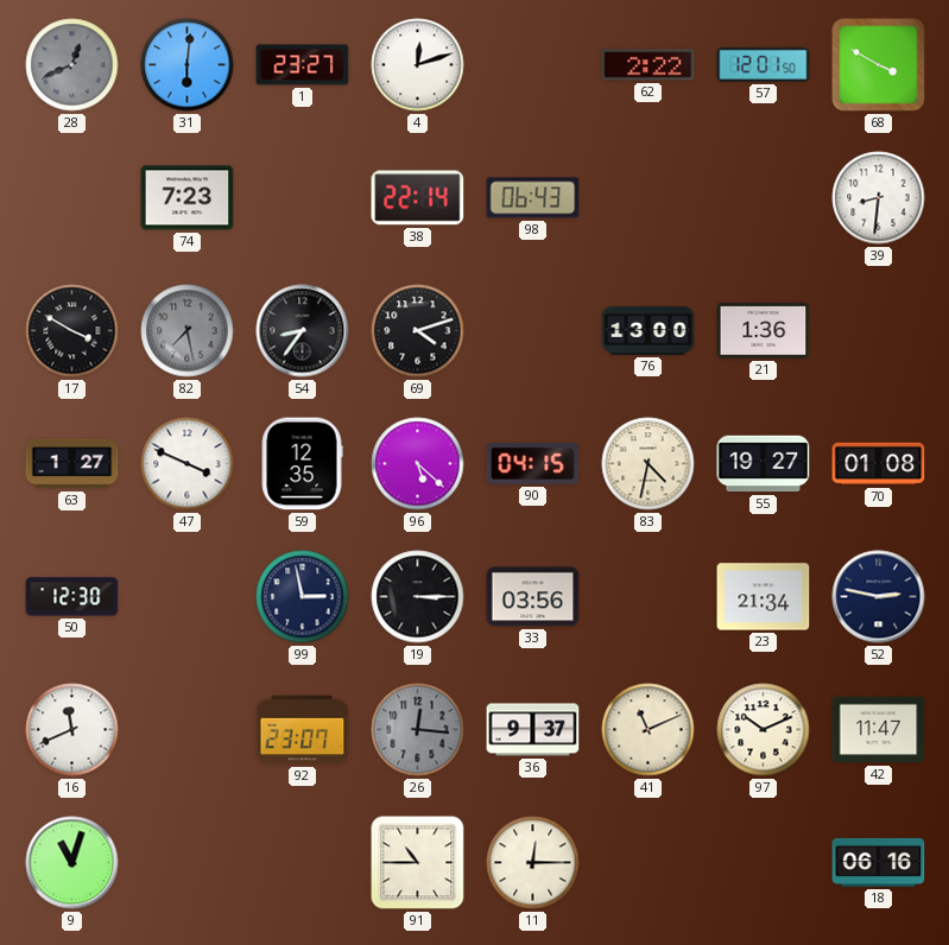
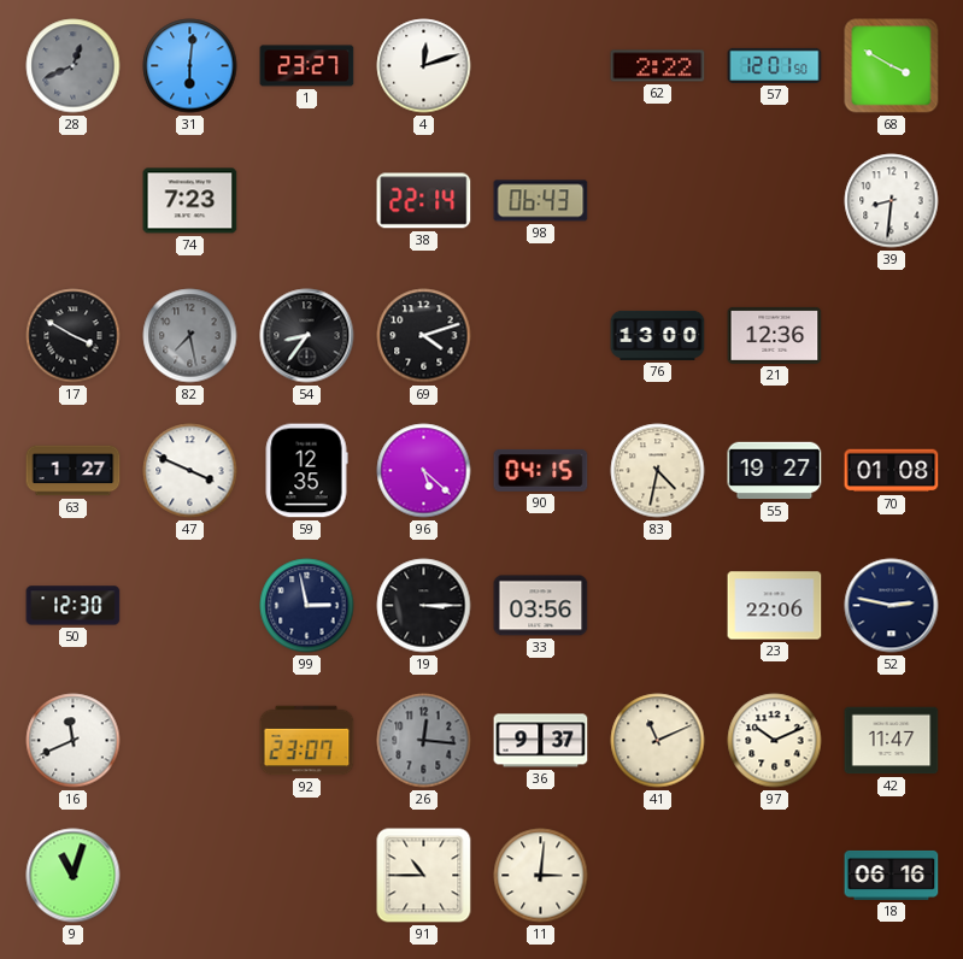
21: 1:36 -> 12:36 (775, 335)
23: 21:34 -> 22:06 (775, 606)
11: 12:15 -> 3:01 (541, 876)
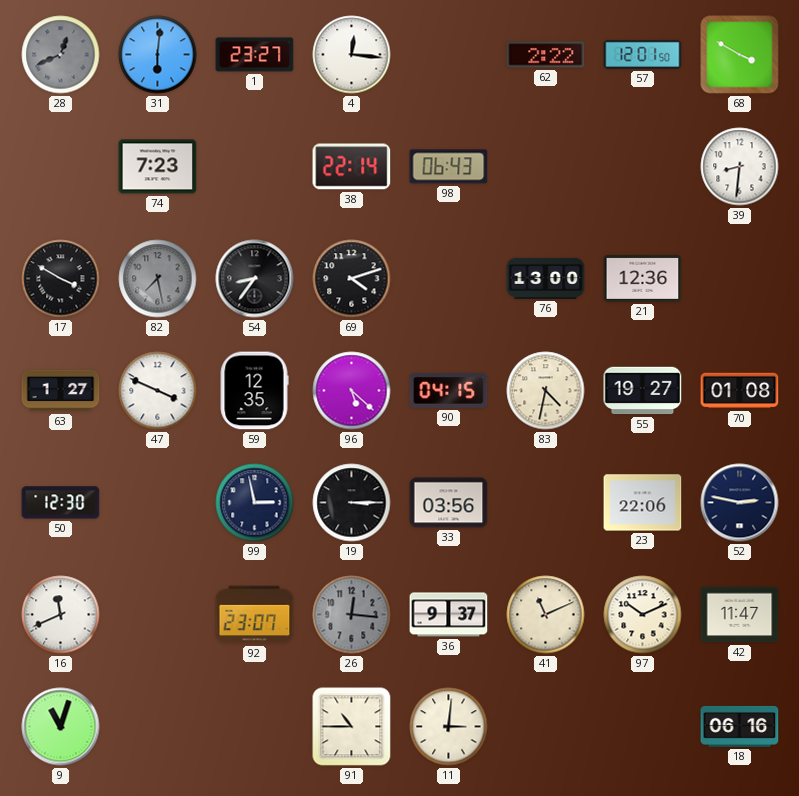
4: 12:12 -> 12:16 (352, 55)
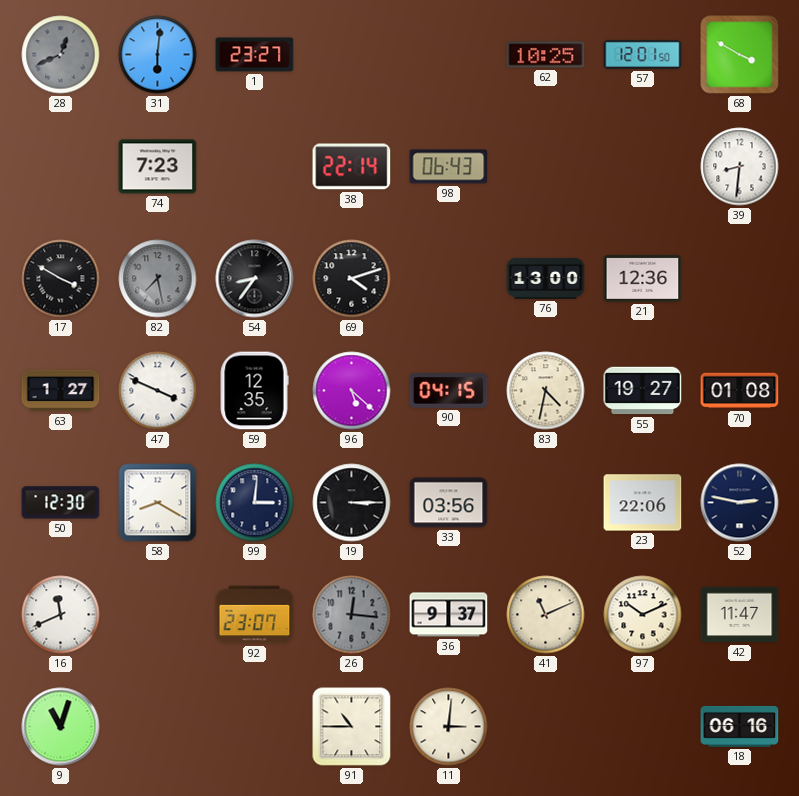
4: 12:16 -> none (352, 55)
62: 2:22 -> 10:25 (546, 55)
58: none -> 8:20 (158, 503)
99: 2:58 -> 3:01 (255, 503)
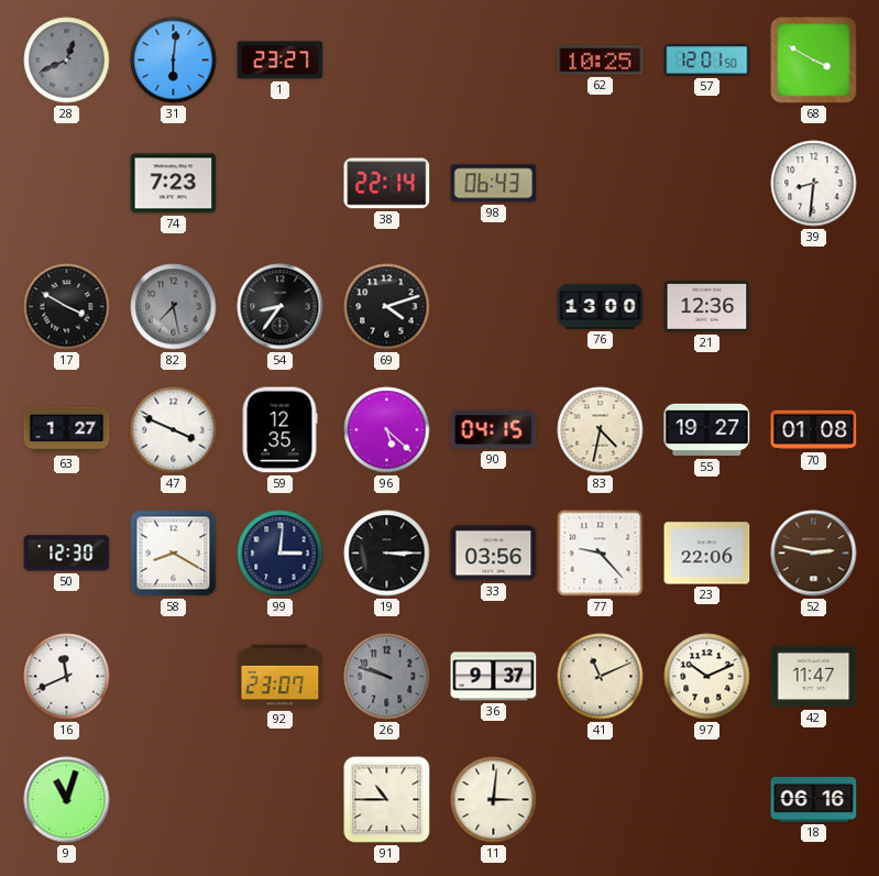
77: none -> 9:23 (601, 554)
52 dial: navy -> brown (814, 554)
26: 12:16 -> 9:48 (387, 677)
